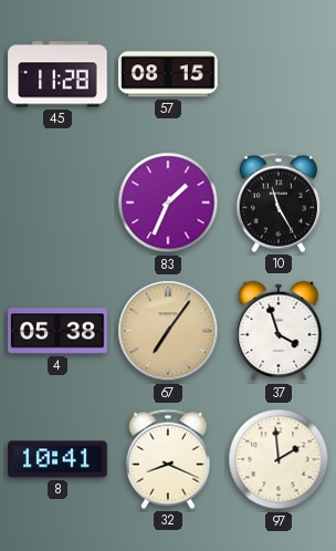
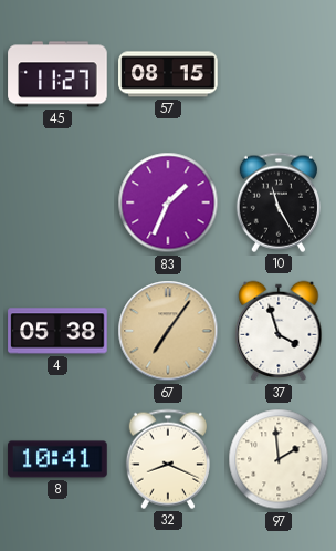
45: 11:28 -> 11:27 (57, 74)
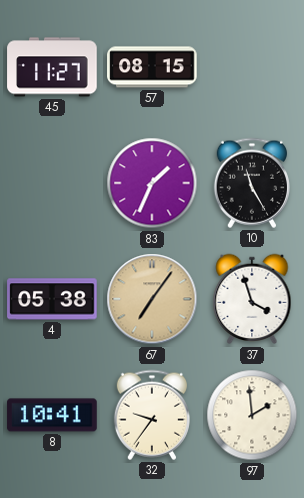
32: 8:19 -> 9:36 (152, 415)
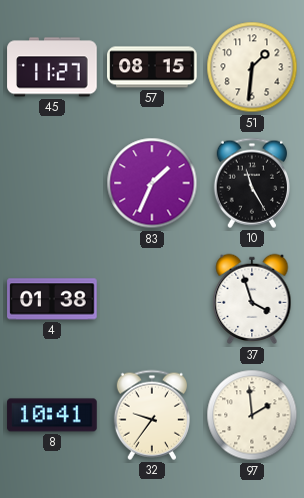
51: none -> 1:31 (252, 67)
4: 05:38 -> 01:38 (52, 299)
67: 7:06 -> none (152, 299)
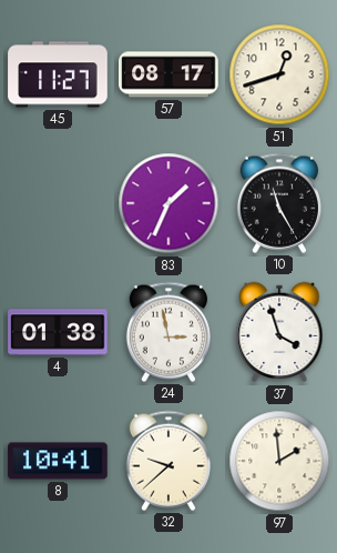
57: 08:15 -> 08:17 (168, 74)
51: 1:31 -> 12:42 (279, 74)
24: none -> 2:58 (168, 332)
32: 9:36 -> 9:38 (168, 461)
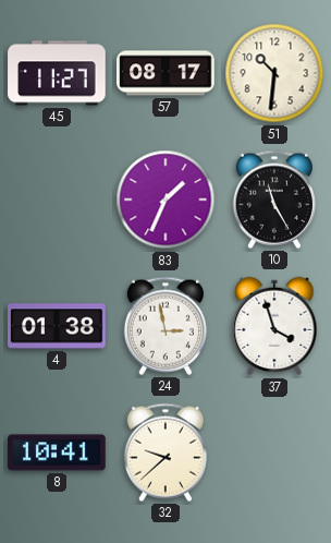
51: 12:42 -> 10:31 (274, 73)
97: 1:59 -> none (279, 461)
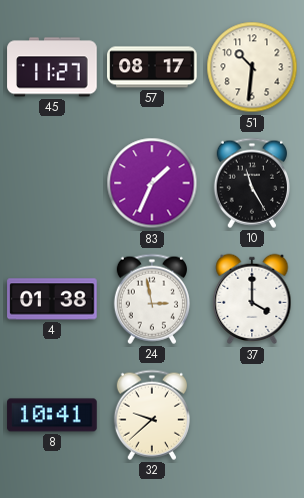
37: 3:57 -> 4:00 (252, 299)
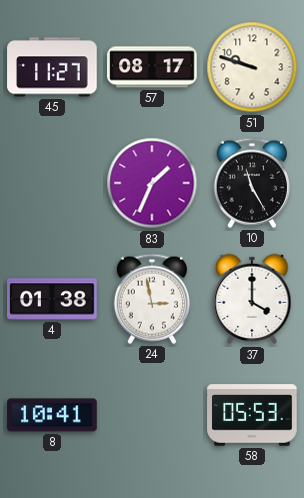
51: 10:31 -> 9:48 (252, 67)
32: 9:38 -> none (152, 415)
58: none -> 05:53 (252, 415)
